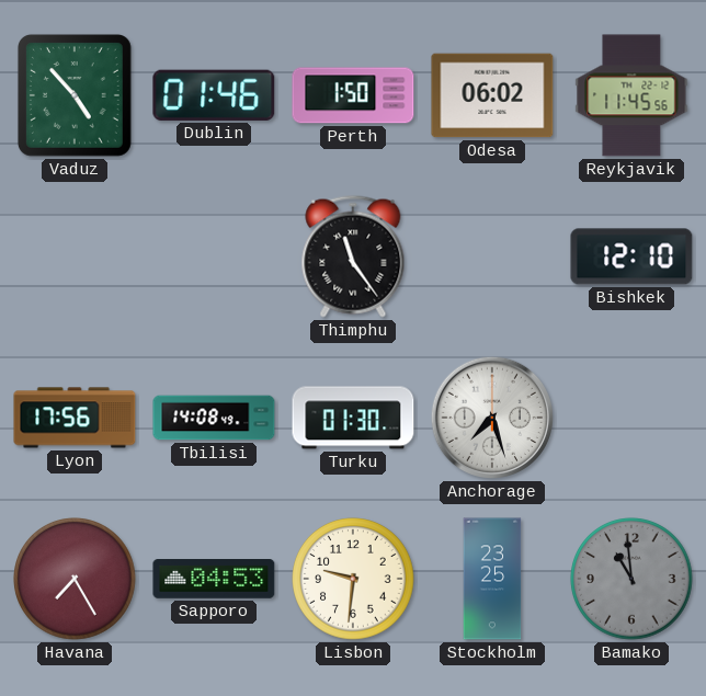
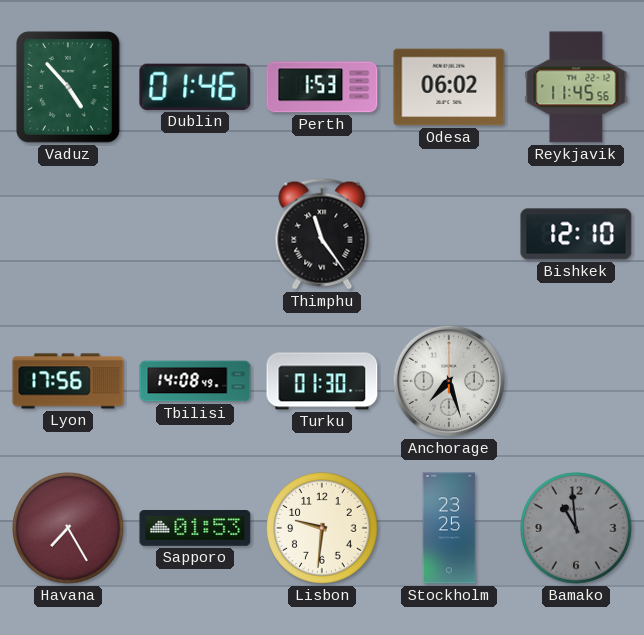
Perth: 1:50 -> 1:53 (322, 87)
Sapporo: 04:53 -> 01:53 (195, 529)
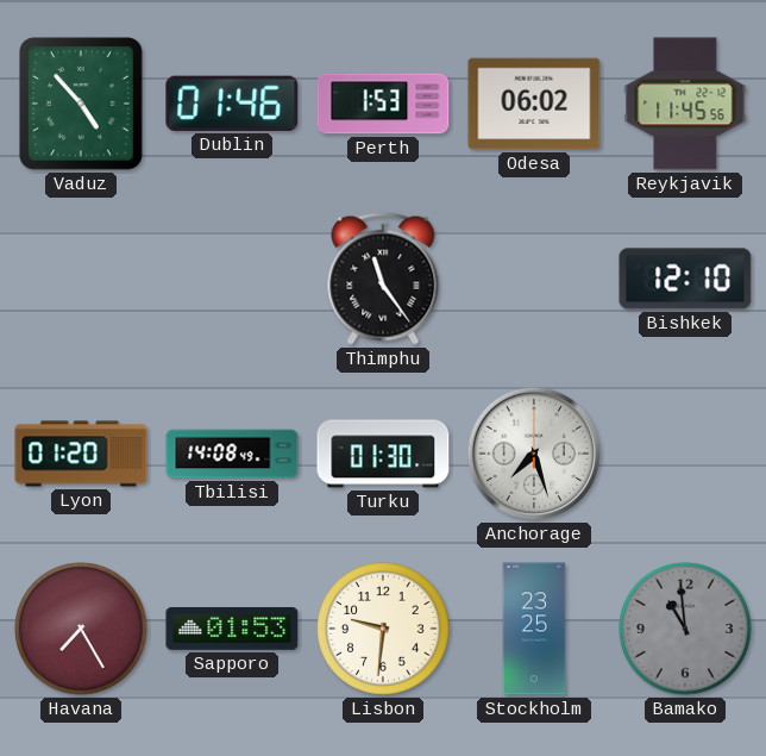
Lyon: 17:56 -> 01:20 (81, 454)
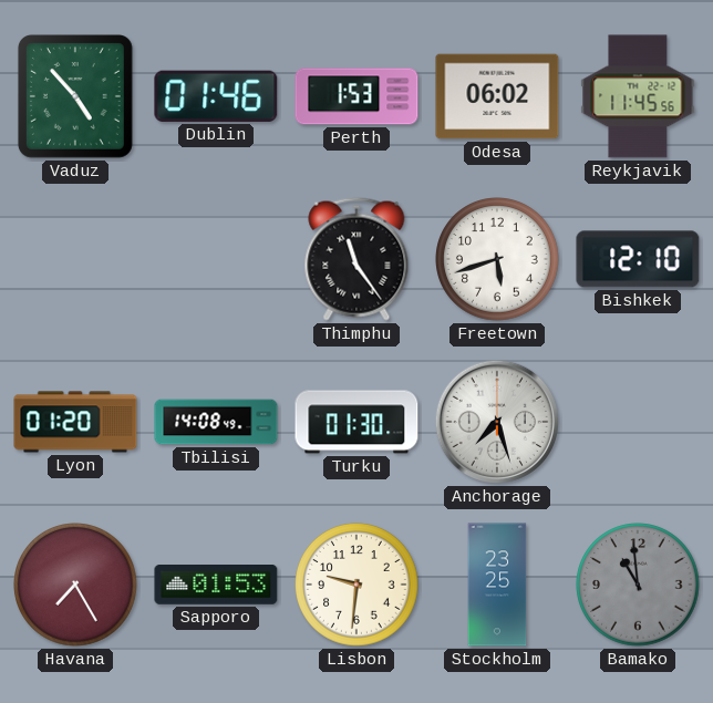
Freetown: none -> 5:42 (497, 259)
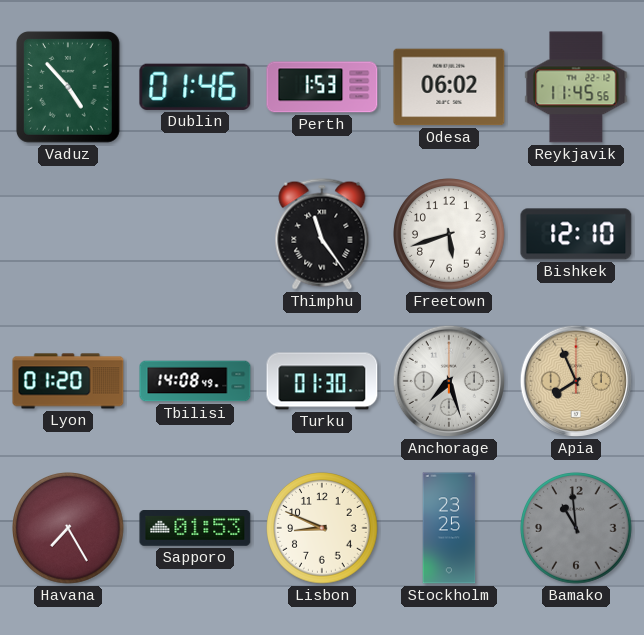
Apia: none -> 7:56 (576, 381)
Lisbon: 9:31 -> 8:49 (322, 528)
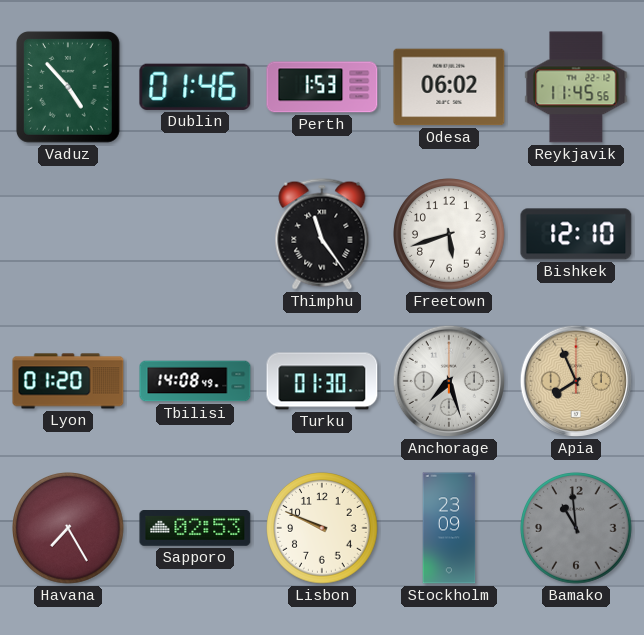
Sapporo: 01:53 -> 02:53 (195, 529)
Lisbon: 8:49 -> 9:49 (322, 528)
Stockholm: 23:25 -> 23:09 (449, 528)
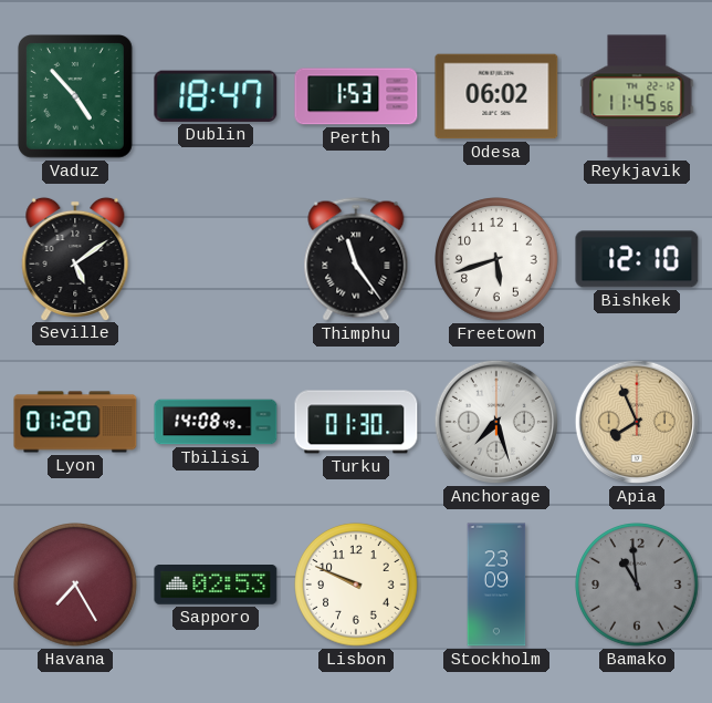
Dublin: 01:46 -> 18:47 (216, 96)
Seville: none -> 5:09 (75, 258)
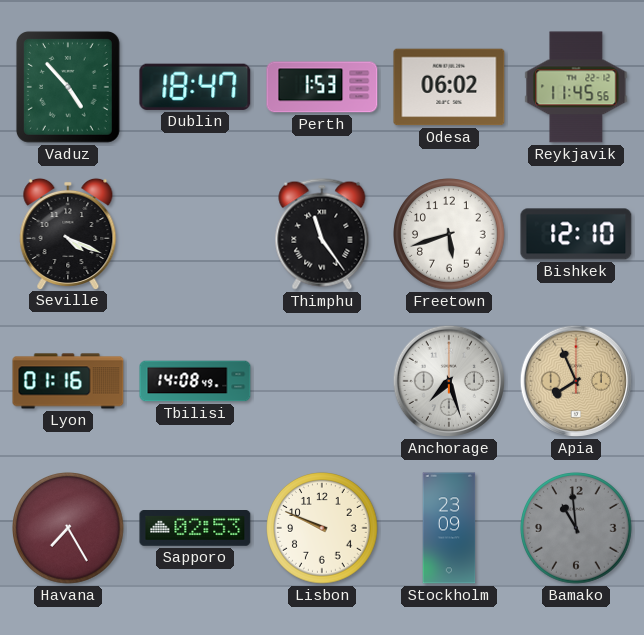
Seville: 5:09 -> 4:19 (68, 233)
Lyon: 01:20 -> 01:16 (68, 381)
Turku: 01:30 -> none (356, 422)
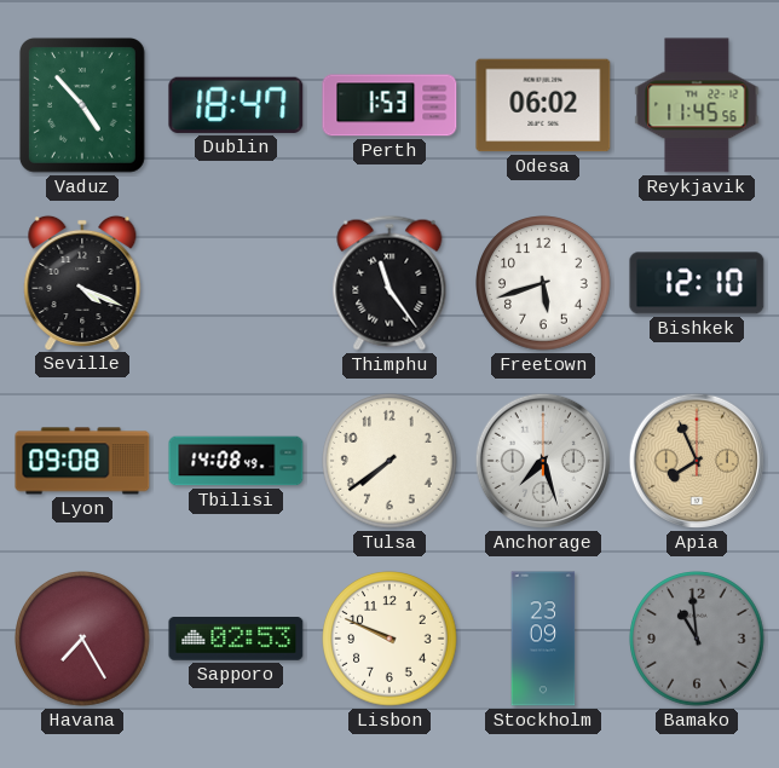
Lyon: 01:16 -> 09:08 (82, 461)
Tulsa: none -> 7:39 (389, 461)
